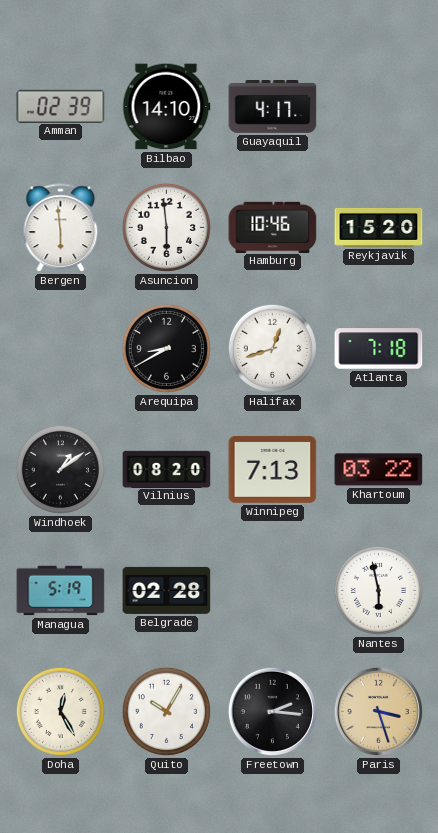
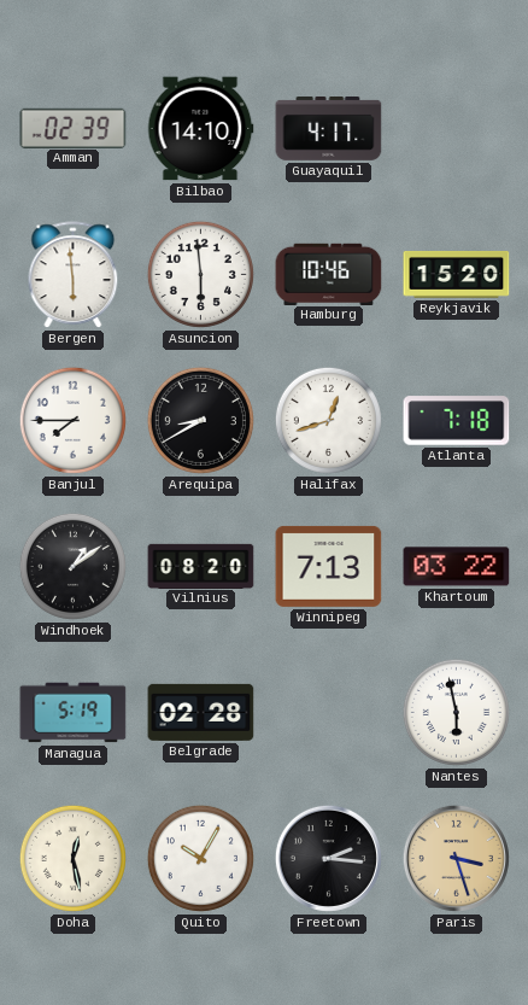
Banjul: none -> 7:45 (72, 420)
Doha: 12:25 -> 12:28 (72, 858)
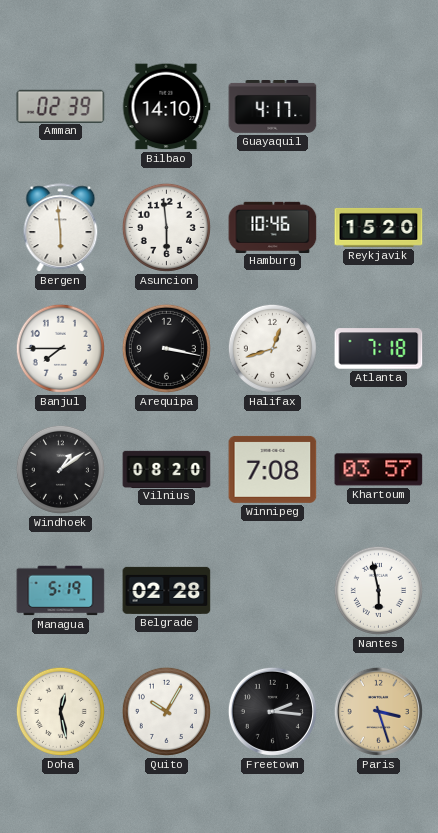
Arequipa: 8:40 -> 3:17 (166, 348)
Winnipeg: 7:13 -> 7:08 (273, 469)
Khartoum: 03:22 -> 03:57 (379, 470)
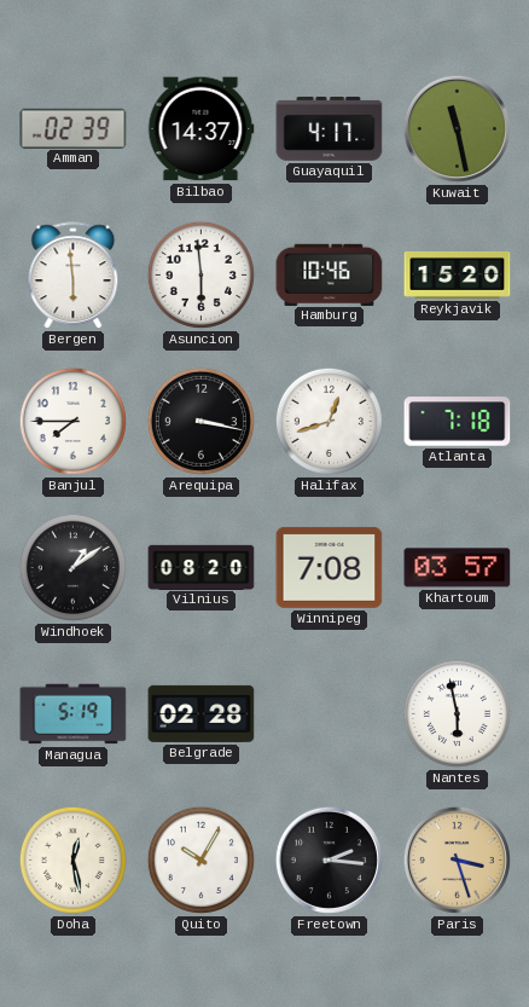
Bilbao: 14:10 -> 14:37 (200, 129)
Kuwait: none -> 11:28 (457, 128)
